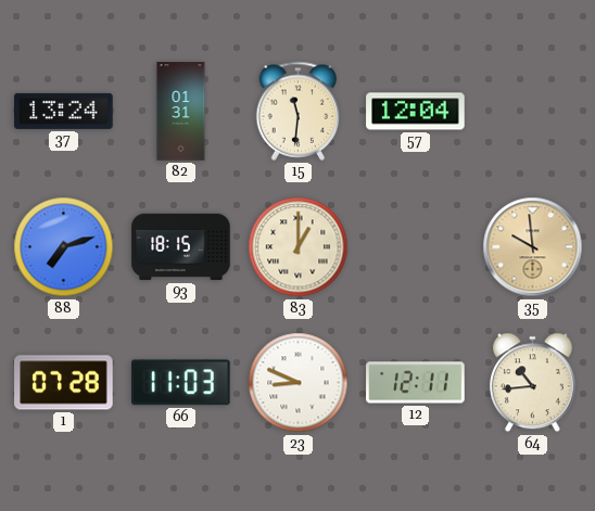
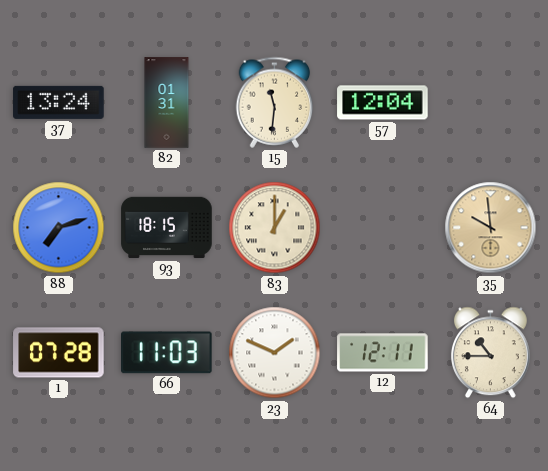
23: 8:49 -> 1:49 (275, 353)
64: 10:44 -> 10:45 (490, 353)
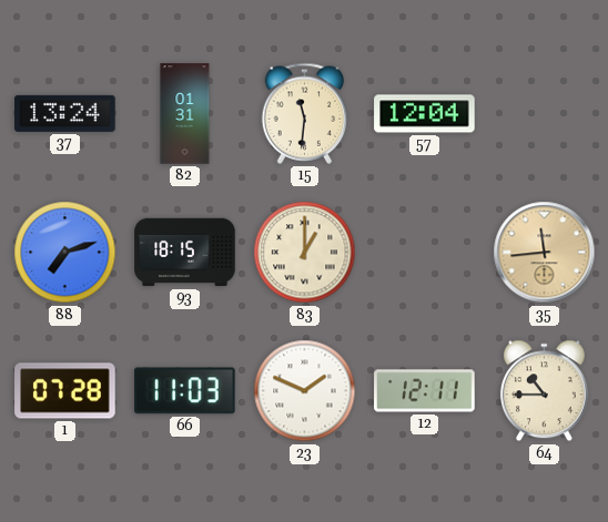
35: 9:59 -> 11:44 (545, 253)
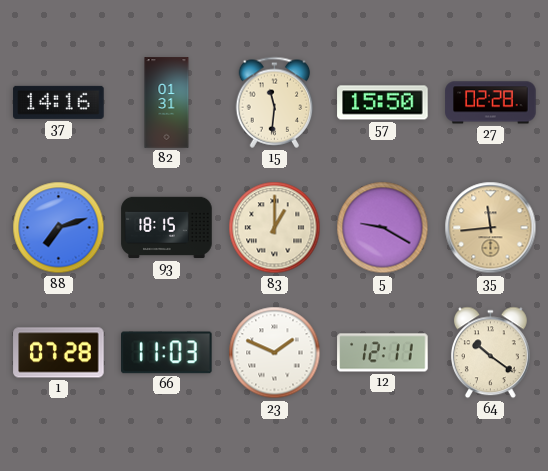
37: 13:24 -> 14:16 (59, 102)
57: 12:04 -> 15:50 (383, 103)
27: none -> 02:28 (491, 103)
5: none -> 9:20 (383, 228)
64: 10:45 -> 10:21 (490, 353)
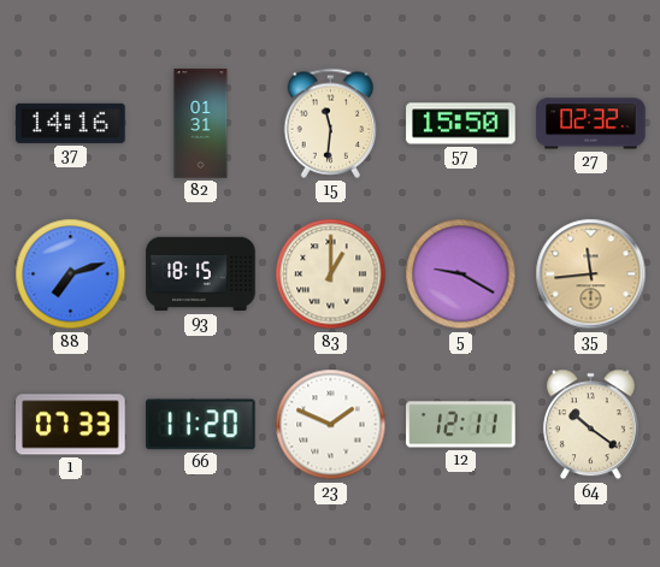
27: 02:28 -> 02:32 (591, 124)
1: 07:28 -> 07:33 (71, 425)
66: 11:03 -> 11:20 (201, 425)
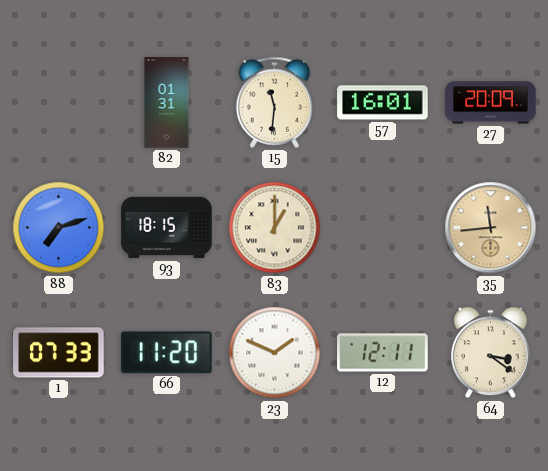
37: 14:16 -> none (71, 123)
57: 15:50 -> 16:01 (383, 103)
27: 02:32 -> 20:09 (491, 103)
5: 9:20 -> none (461, 274)
64: 10:21 -> 3:21 (490, 353)
